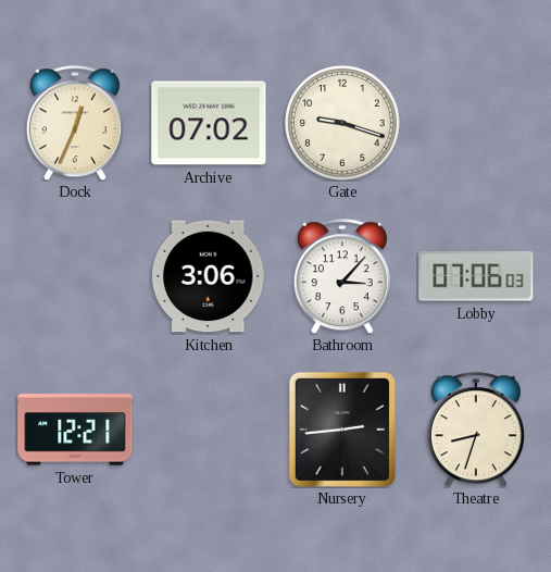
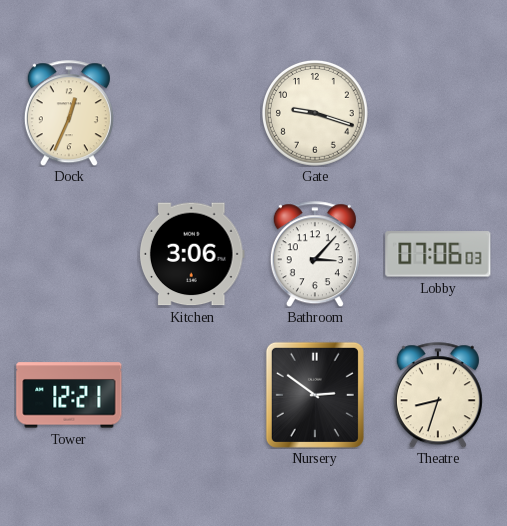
Archive: 07:02 -> none (209, 123)
Nursery: 2:44 -> 2:51 (315, 395)
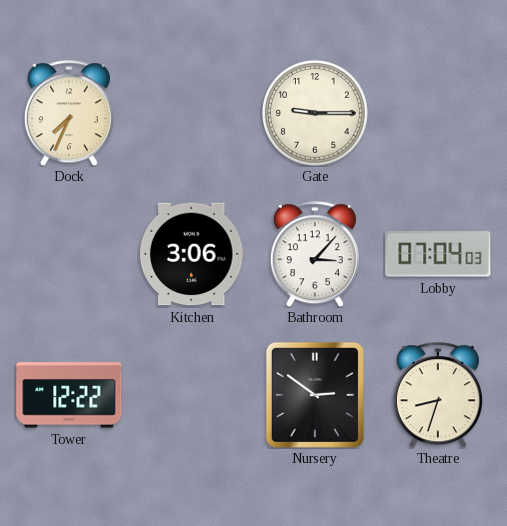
Dock: 12:34 -> 7:34 (69, 113)
Gate: 9:18 -> 9:15 (315, 113)
Lobby: 07:06 -> 07:04 (438, 254)
Tower: 12:21 -> 12:22 (69, 395)
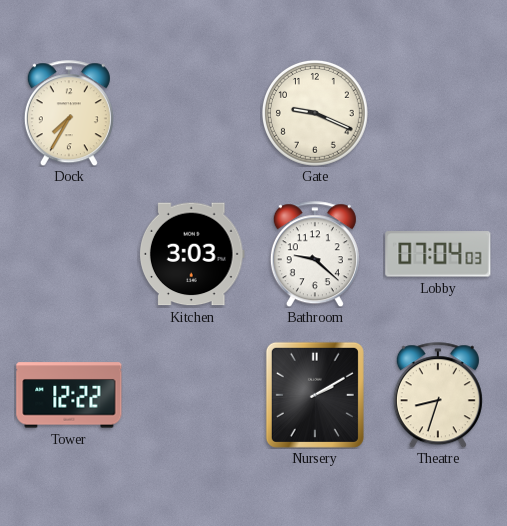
Dock: 7:34 -> 7:35 (69, 113)
Gate: 9:15 -> 9:19 (315, 113)
Kitchen: 3:06 -> 3:03 (192, 254)
Bathroom: 3:07 -> 9:22 (315, 254)
Nursery: 2:51 -> 2:10 (315, 395)
